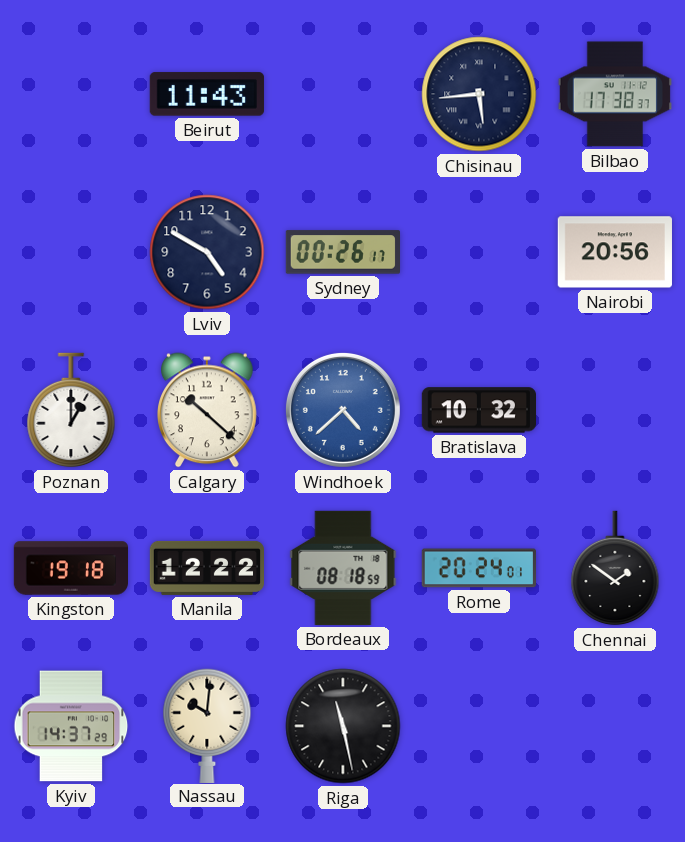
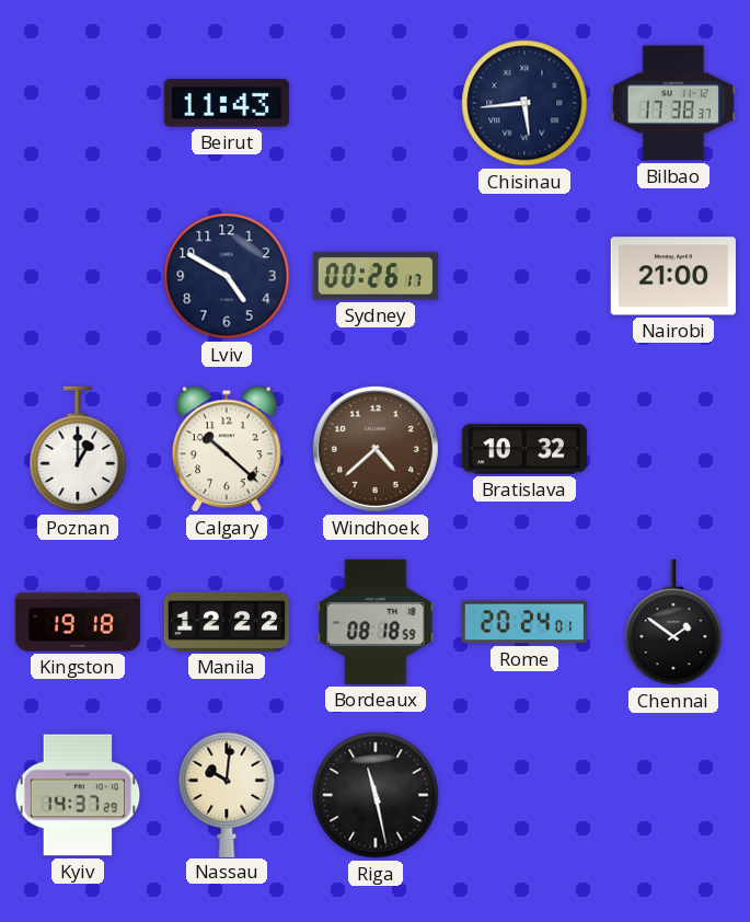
Nairobi: 20:56 -> 21:00 (673, 276)
Windhoek dial: blue -> brown (376, 449)
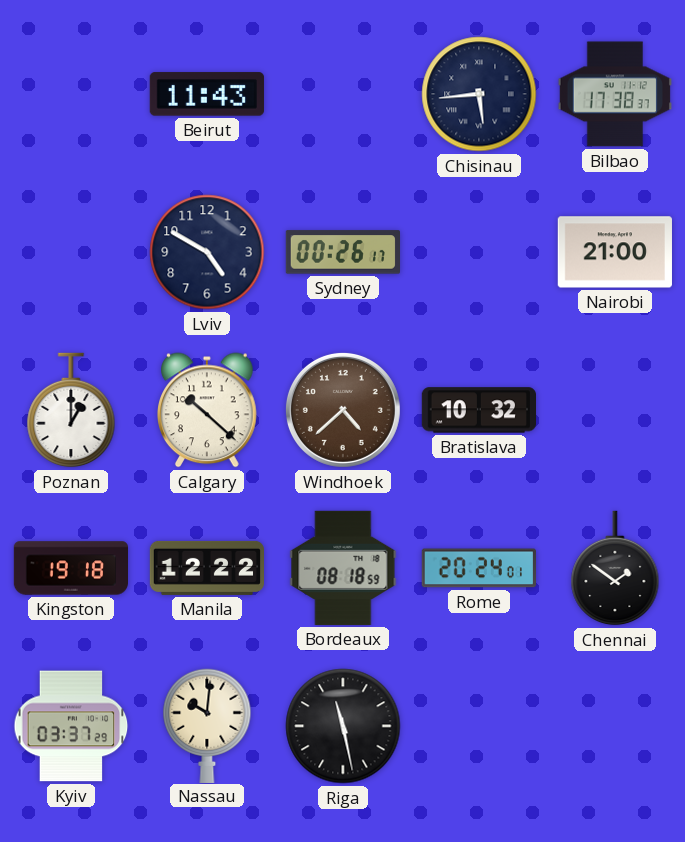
Kyiv: 14:37 -> 03:37 (71, 726)
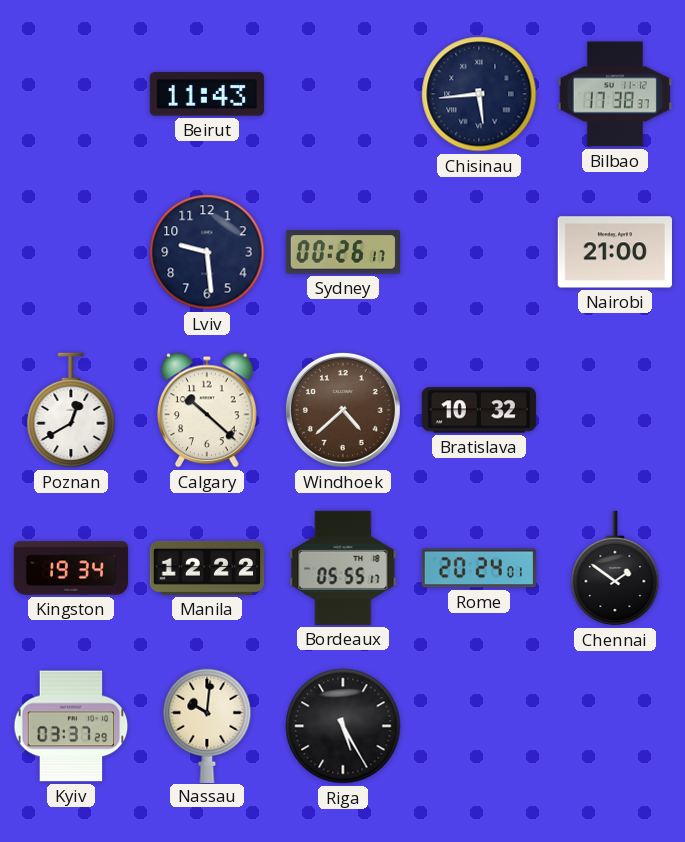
Lviv: 4:50 -> 9:29 (207, 252)
Poznan: 1:00 -> 12:40 (71, 410)
Kingston: 19:18 -> 19:34 (71, 568)
Bordeaux: 08:18 -> 05:55 (343, 568)
Riga: 11:28 -> 5:25 (343, 726)
